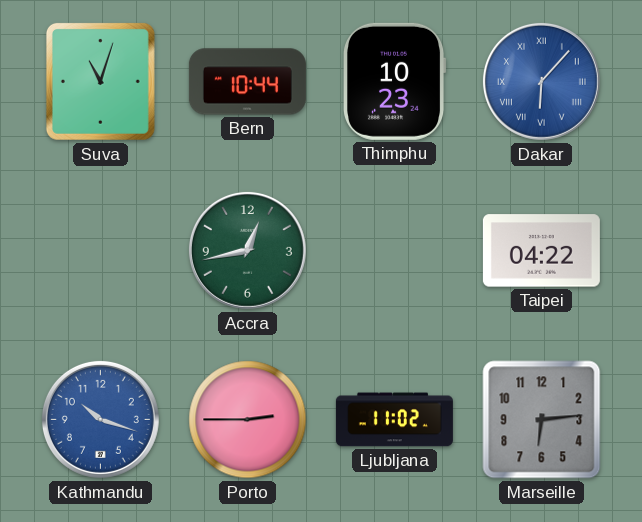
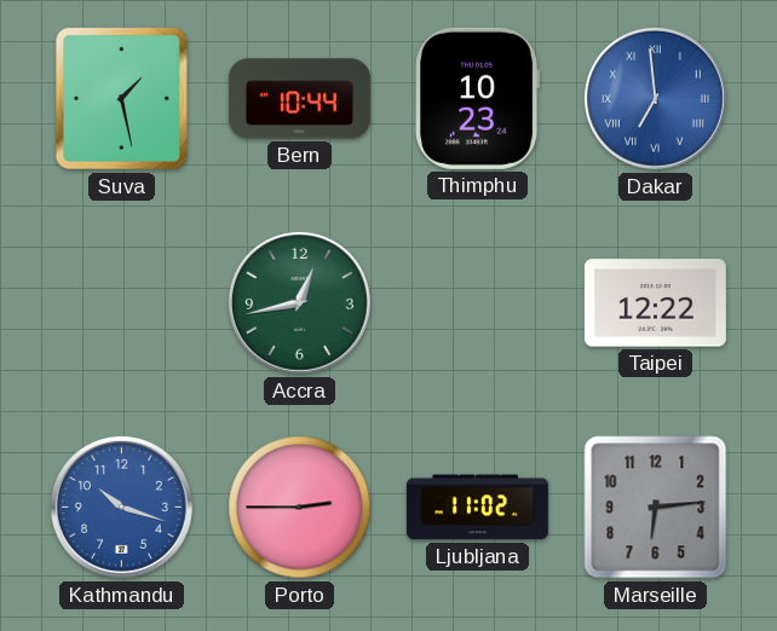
Suva: 11:03 -> 1:28 (121, 98)
Dakar: 6:07 -> 6:59 (655, 98)
Taipei: 04:22 -> 12:22 (655, 303)
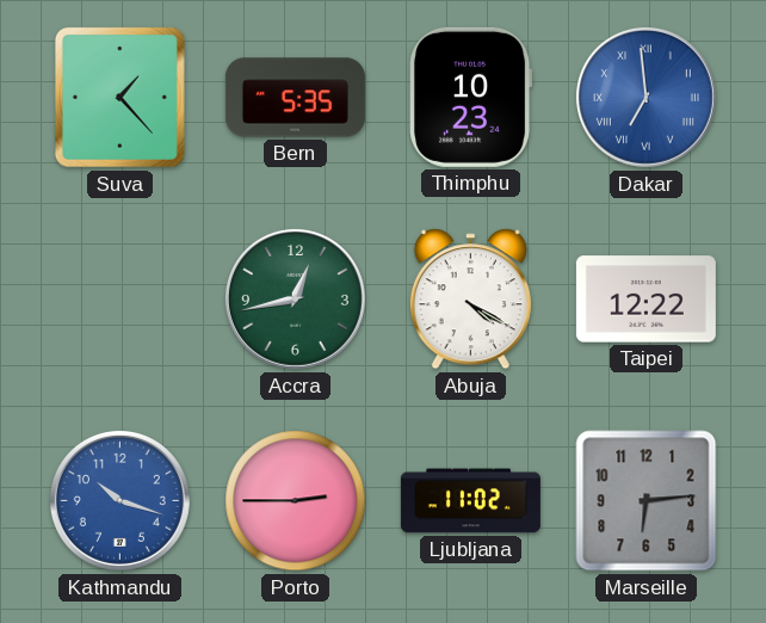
Suva: 1:28 -> 1:23 (119, 97)
Bern: 10:44 -> 5:35 (295, 98)
Abuja: none -> 4:20 (470, 300)
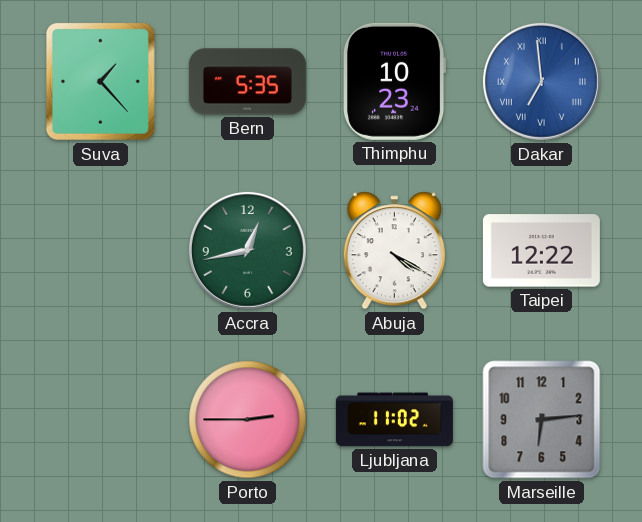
Kathmandu: 10:18 -> none (119, 500)
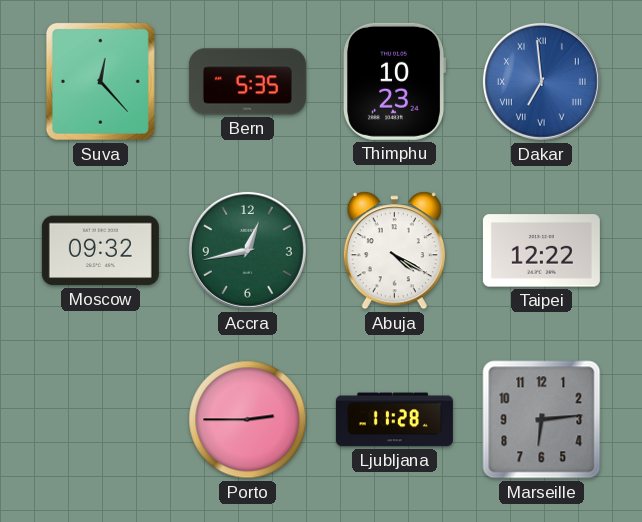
Suva: 1:23 -> 12:23 (100, 81)
Moscow: none -> 09:32 (100, 251)
Ljubljana: 11:02 -> 11:28 (394, 420)
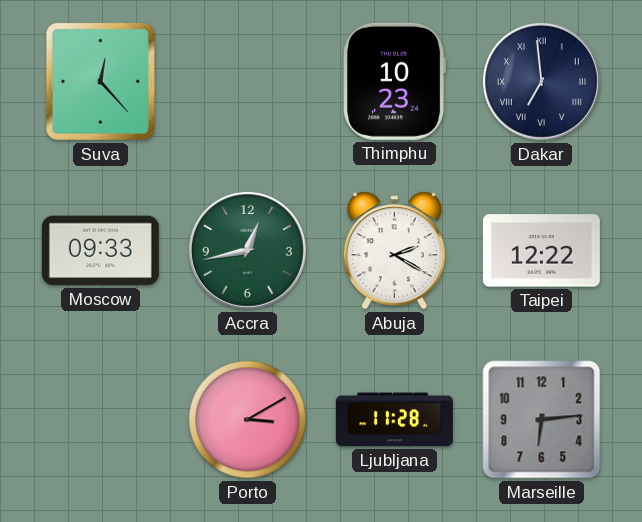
Bern: 5:35 -> none (247, 82)
Dakar dial: blue -> navy (541, 81)
Moscow: 09:32 -> 09:33 (100, 251)
Abuja: 4:20 -> 2:20 (394, 251)
Porto: 2:45 -> 3:10 (248, 420)
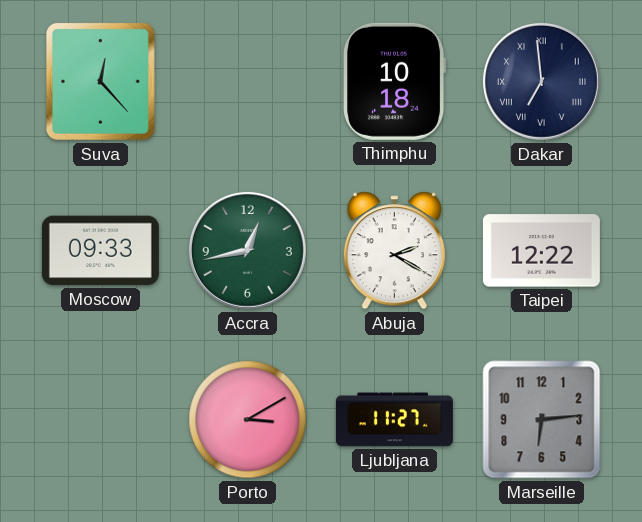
Thimphu: 10:23 -> 10:18 (395, 81)
Ljubljana: 11:28 -> 11:27 (394, 420)
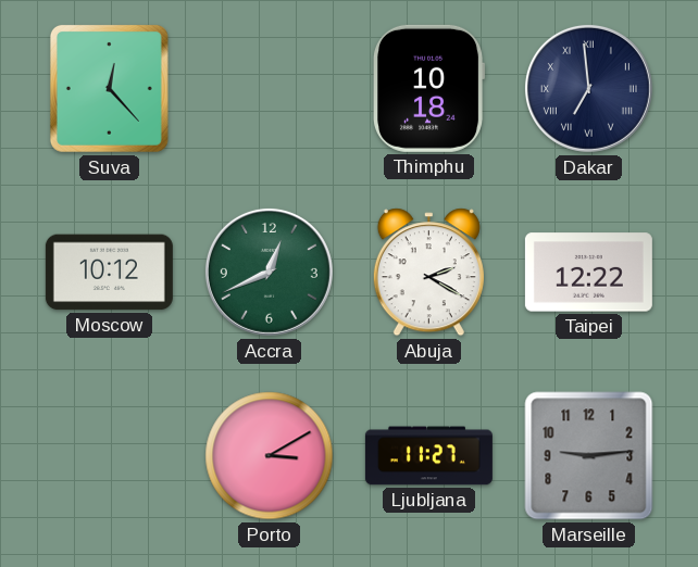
Moscow: 09:33 -> 10:12 (109, 273)
Accra: 12:43 -> 12:41 (269, 272)
Marseille: 6:14 -> 9:14 (589, 456)
